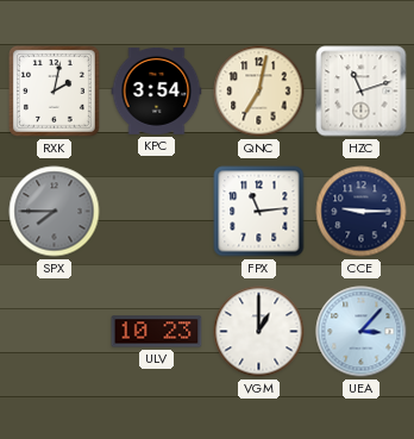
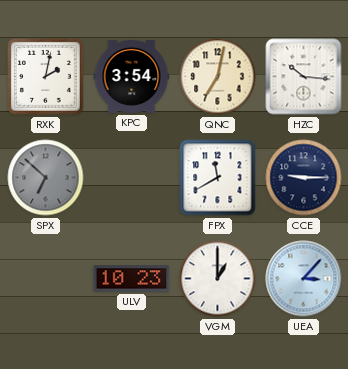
HZC: 11:12 -> 10:16 (304, 77)
SPX: 7:45 -> 6:52 (46, 178)
FPX: 11:14 -> 11:40 (218, 178)
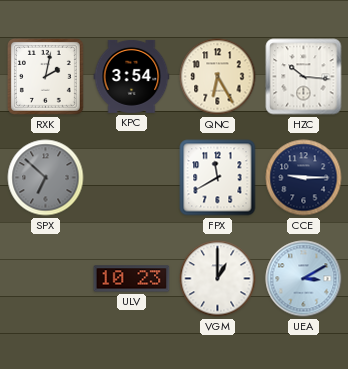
QNC: 7:02 -> 6:25 (218, 77)
UEA: 3:07 -> 3:10 (304, 279)
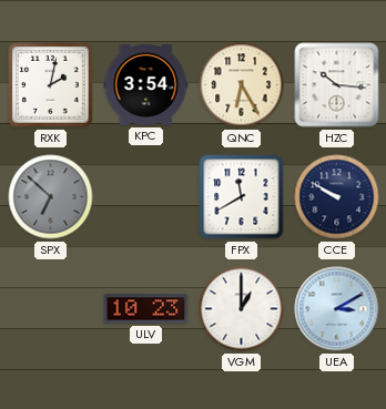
CCE: 9:15 -> 9:50 (337, 197)
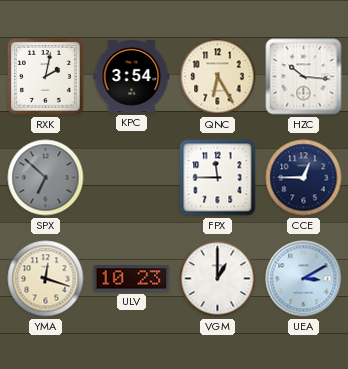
FPX: 11:40 -> 11:45 (218, 178)
CCE: 9:50 -> 12:45 (304, 178)
YMA: none -> 12:18 (46, 279)
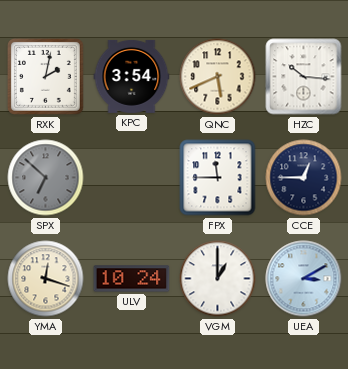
QNC: 6:25 -> 5:41 (218, 77)
ULV: 10:23 -> 10:24 (132, 279)
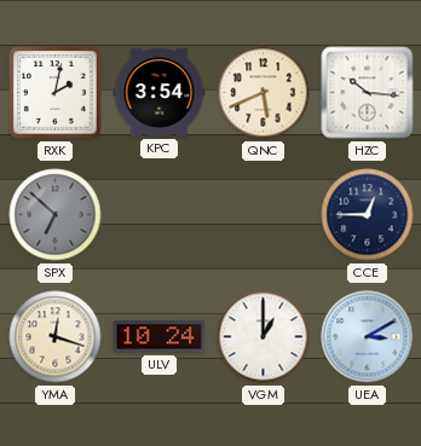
FPX: 11:45 -> none (218, 178)
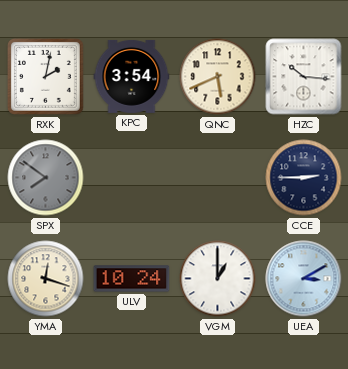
SPX: 6:52 -> 7:51 (46, 178)
CCE: 12:45 -> 2:45 (304, 178)
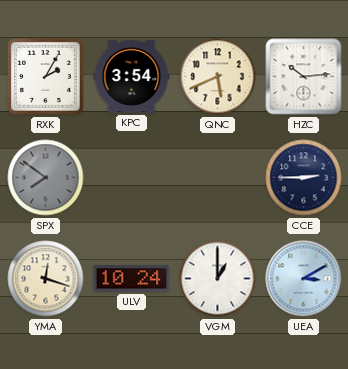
RXK: 2:02 -> 2:05 (45, 76)
HZC: 10:16 -> 10:14 (304, 77)
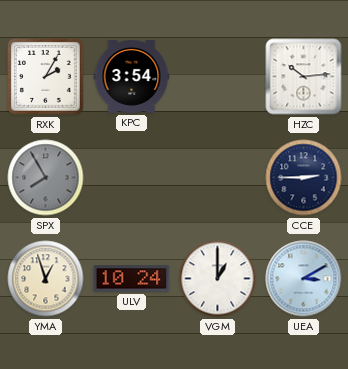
QNC: 5:41 -> none (218, 77)
SPX: 7:51 -> 7:55 (46, 178)
YMA: 12:18 -> 12:57 (46, 279)
